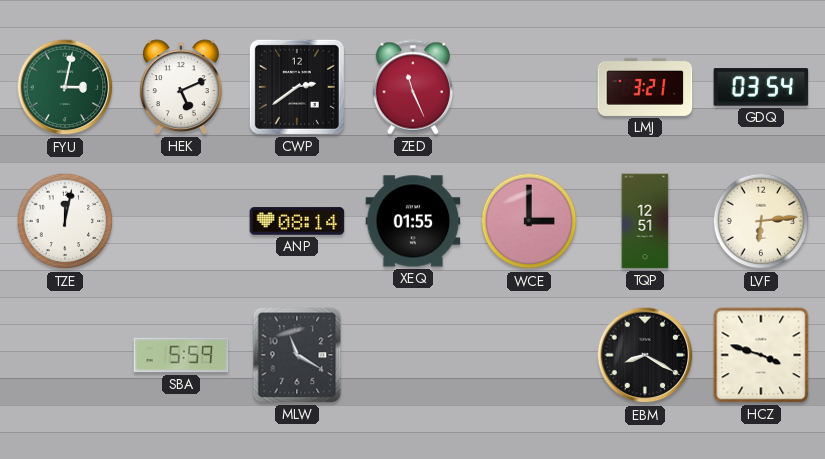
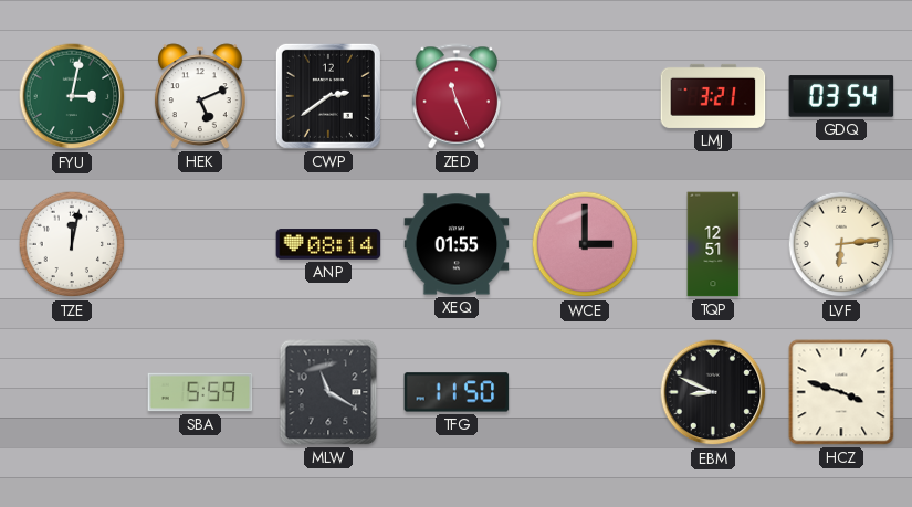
TFG: none -> 11:50 (457, 392)
EBM: 8:20 -> 8:49 (713, 392)
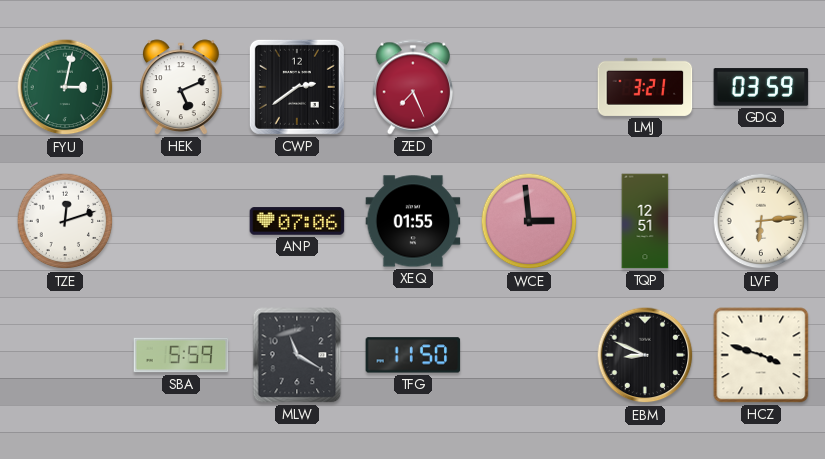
ZED: 11:26 -> 7:26 (412, 87)
GDQ: 03:54 -> 03:59 (761, 87)
TZE: 12:02 -> 12:12 (65, 221)
ANP: 08:14 -> 07:06 (297, 221)
WCE: 3:00 -> 2:59 (529, 221)
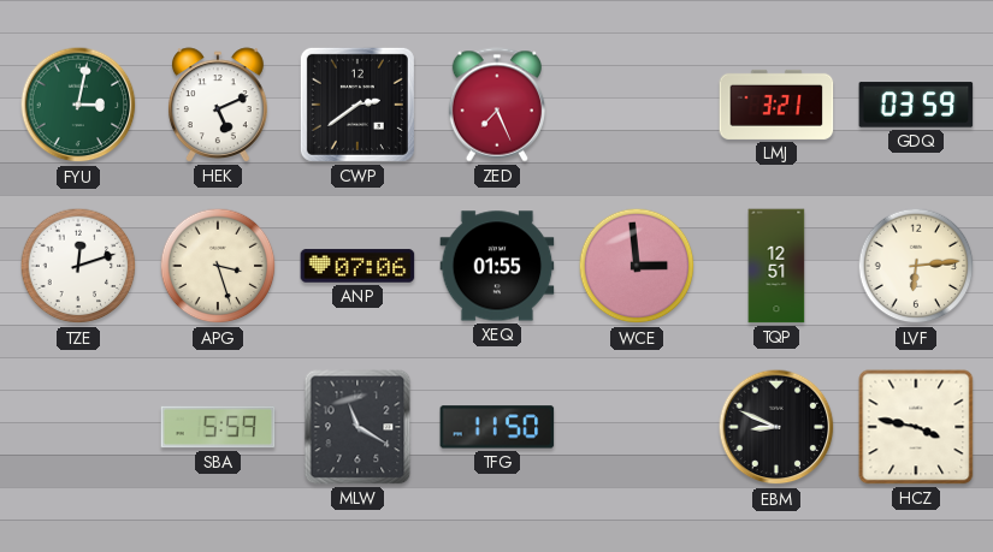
APG: none -> 3:27 (218, 266)
HCZ: 3:48 -> 3:47 (916, 427)
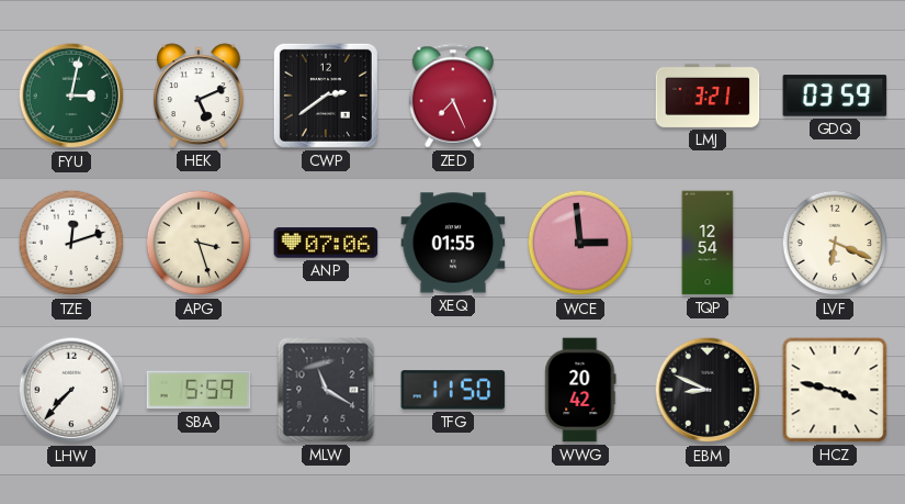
TQP: 12:51 -> 12:54 (708, 243)
LVF: 6:14 -> 6:19 (835, 243)
LHW: none -> 7:37 (71, 390)
WWG: none -> 20:42 (580, 390)
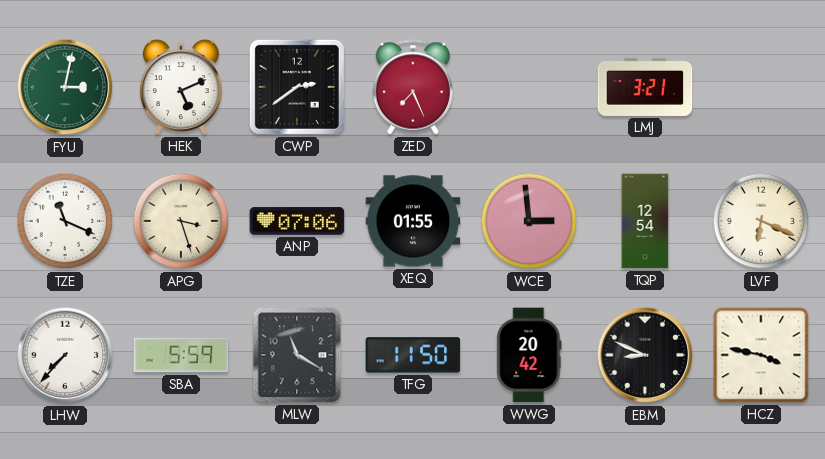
GDQ: 03:59 -> none (835, 96)
TZE: 12:12 -> 11:19 (65, 221)
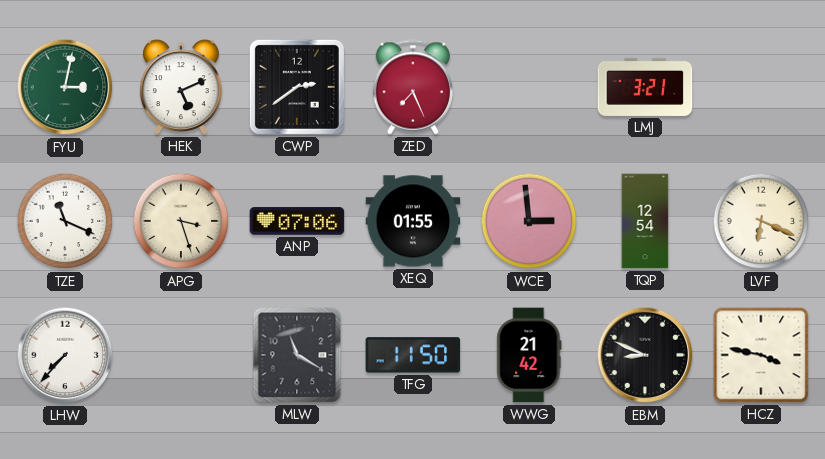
SBA: 5:59 -> none (181, 355)
WWG: 20:42 -> 21:42 (529, 355)
